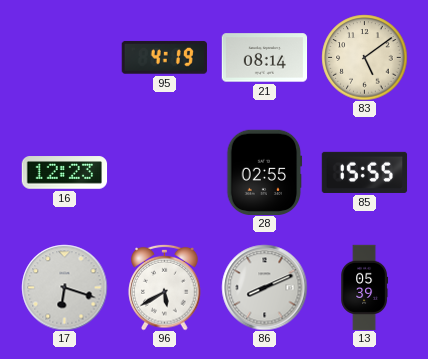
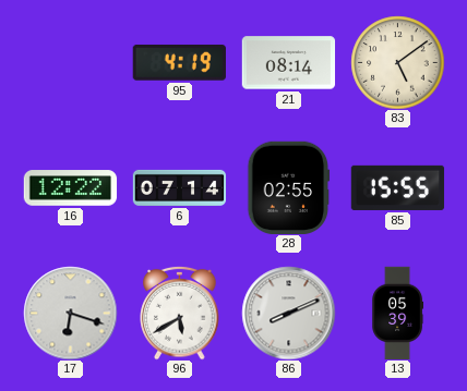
16: 12:23 -> 12:22 (70, 188)
6: none -> 07:14 (179, 187)
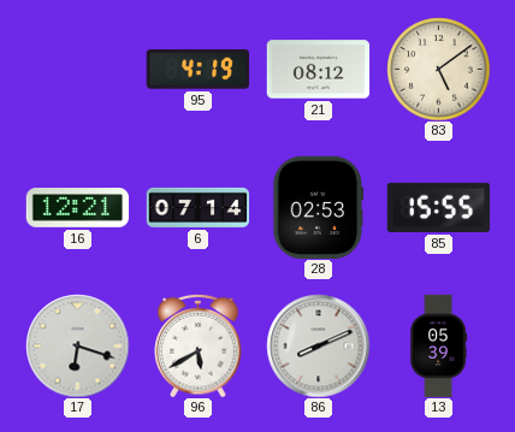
21: 08:14 -> 08:12 (318, 70)
16: 12:22 -> 12:21 (77, 208)
28: 02:55 -> 02:53 (319, 207)
